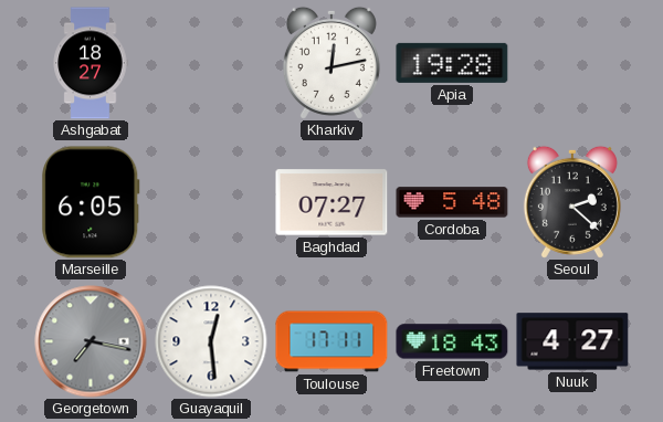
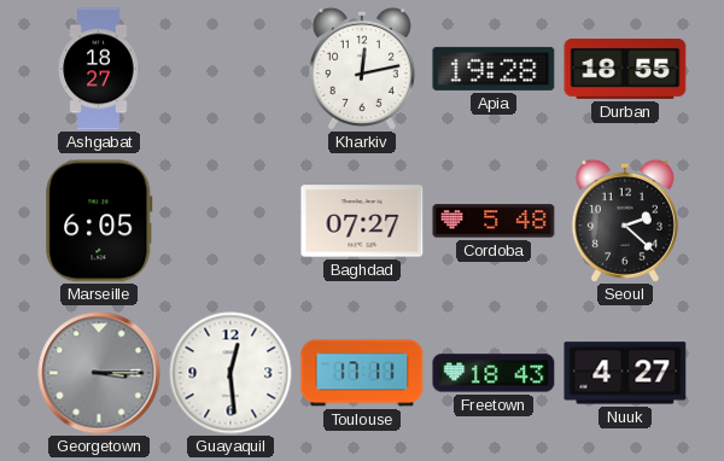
Durban: none -> 18:55 (625, 69)
Georgetown: 7:17 -> 3:15 (99, 373)
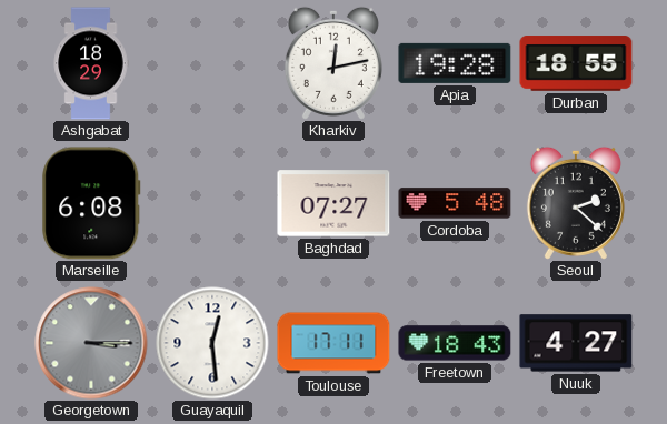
Ashgabat: 18:27 -> 18:29 (91, 63)
Marseille: 6:05 -> 6:08 (91, 203)
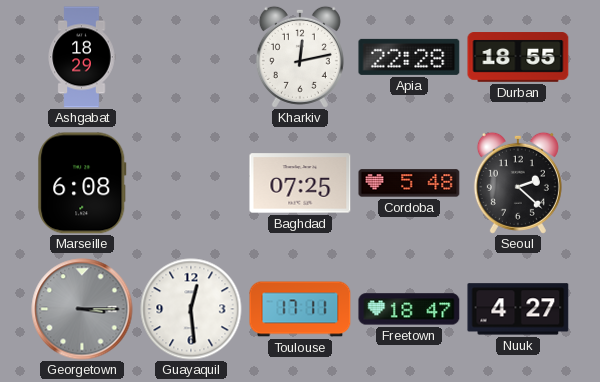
Apia: 19:28 -> 22:28 (409, 57)
Baghdad: 07:27 -> 07:25 (300, 183)
Freetown: 18:43 -> 18:47 (409, 309)
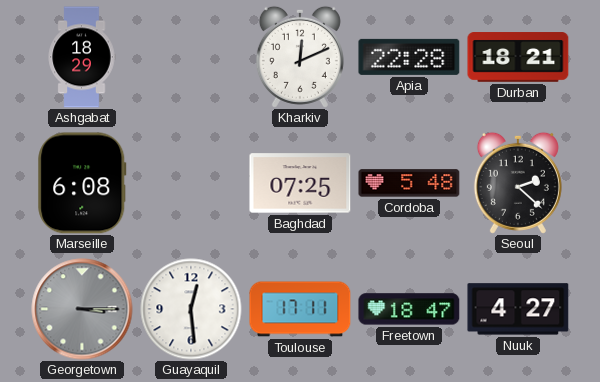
Kharkiv: 12:13 -> 12:11 (300, 57)
Durban: 18:55 -> 18:21 (518, 57)
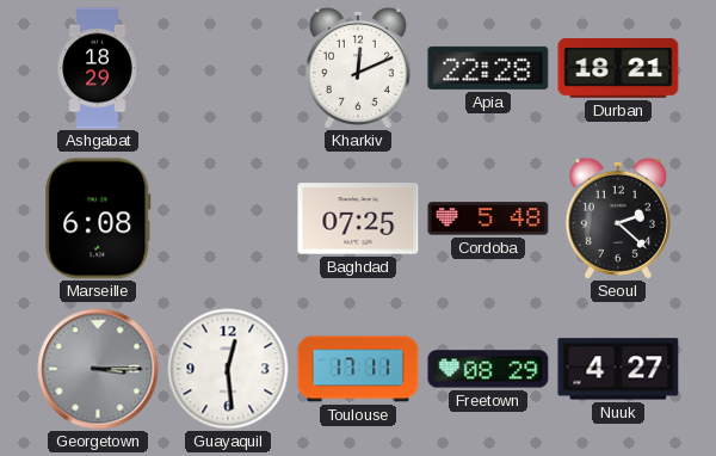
Freetown: 18:47 -> 08:29 (488, 369)
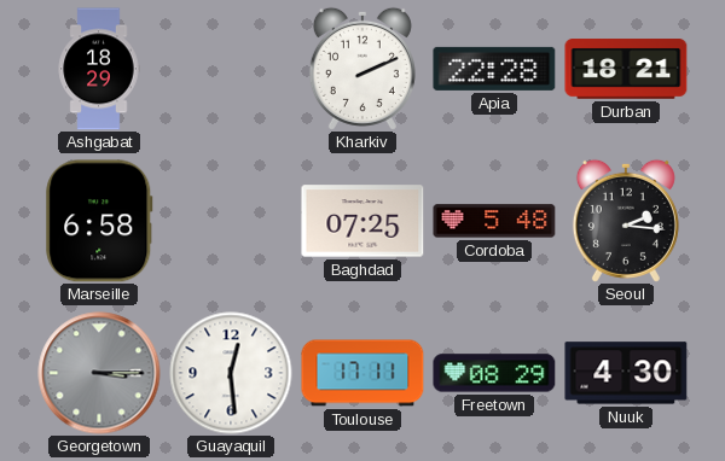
Kharkiv: 12:11 -> 2:11 (362, 69)
Marseille: 6:08 -> 6:58 (99, 221)
Seoul: 2:22 -> 2:16 (626, 221)
Nuuk: 4:27 -> 4:30 (626, 373)
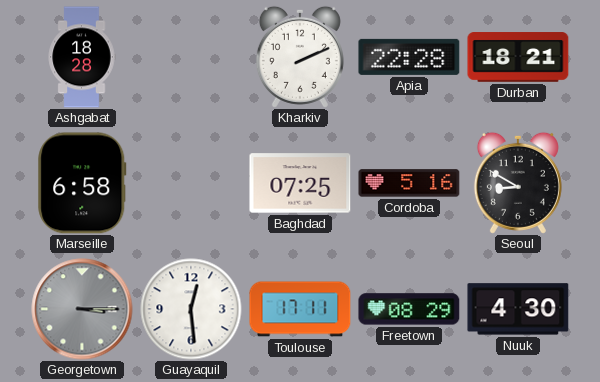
Ashgabat: 18:29 -> 18:28 (82, 57)
Cordoba: 5:48 -> 5:16 (409, 183)
Seoul: 2:16 -> 8:50 (518, 183)
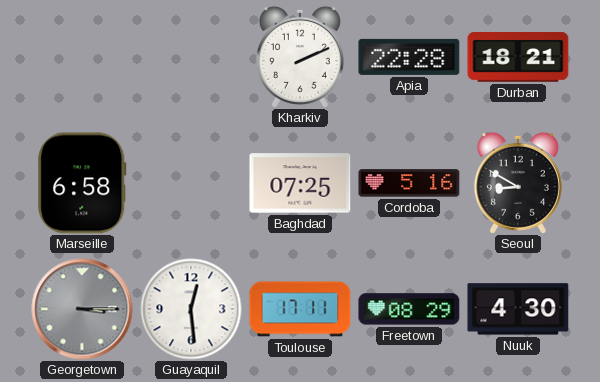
Ashgabat: 18:28 -> none (82, 57)
